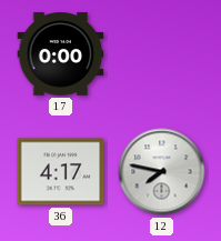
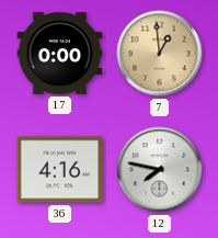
7: none -> 12:59 (160, 54)
36: 4:17 -> 4:16 (60, 170)
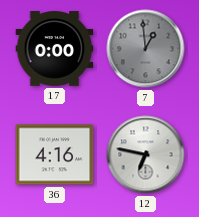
7 dial: champagne -> grey (146, 49)
12: 7:47 -> 6:47 (146, 155)
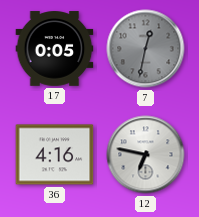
17: 0:00 -> 0:05 (55, 49)
7: 12:59 -> 12:32 (146, 49)
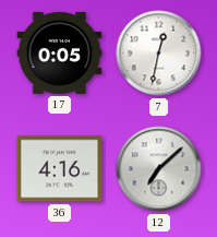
7 dial: grey -> white (159, 54)
12: 6:47 -> 7:08 (159, 169)
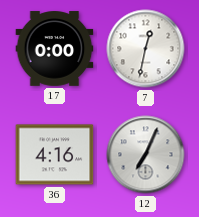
17: 0:05 -> 0:00 (55, 49)
12: 7:08 -> 7:04 (146, 155)
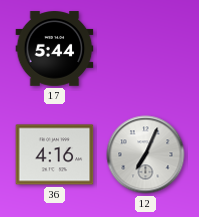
17: 0:00 -> 5:44 (55, 49)
7: 12:32 -> none (146, 49)
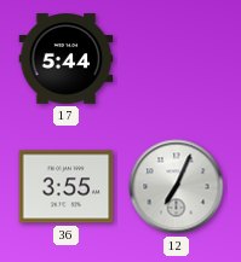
36: 4:16 -> 3:55 (67, 187)
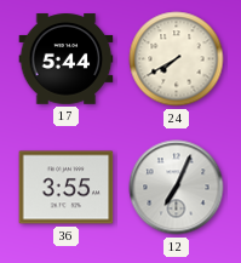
24: none -> 7:40 (177, 59)
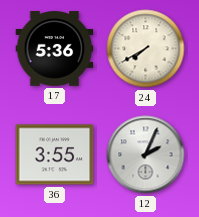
17: 5:44 -> 5:36 (55, 49)
12: 7:04 -> 2:04 (146, 155)
